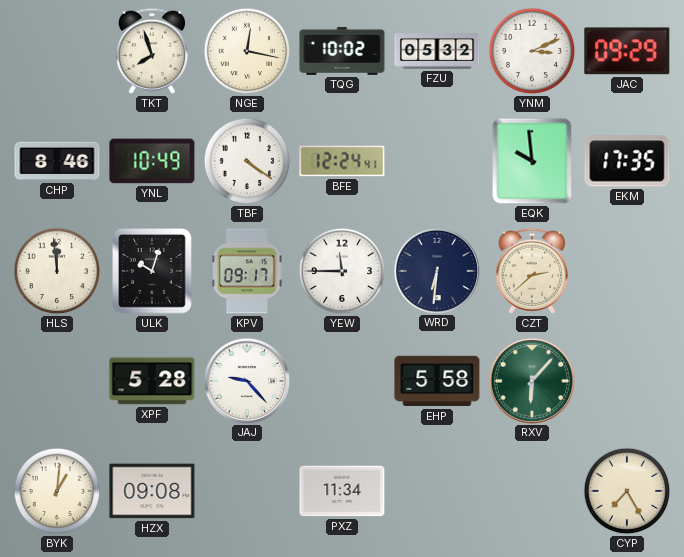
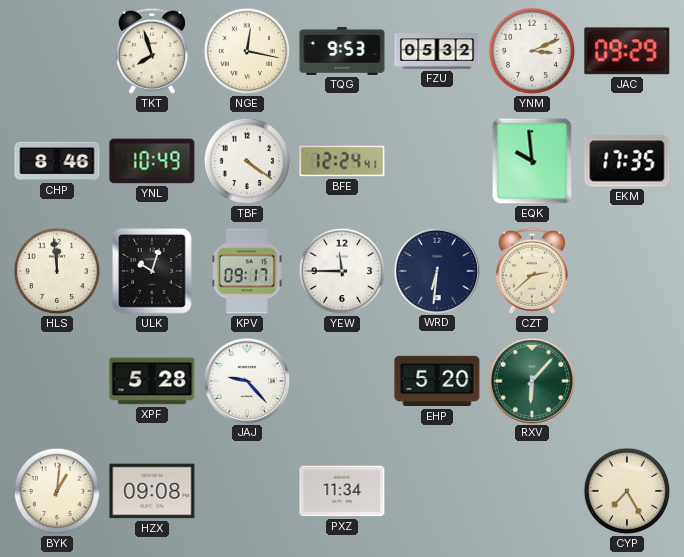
TQG: 10:02 -> 9:53 (342, 51)
EHP: 5:58 -> 5:20 (437, 381)
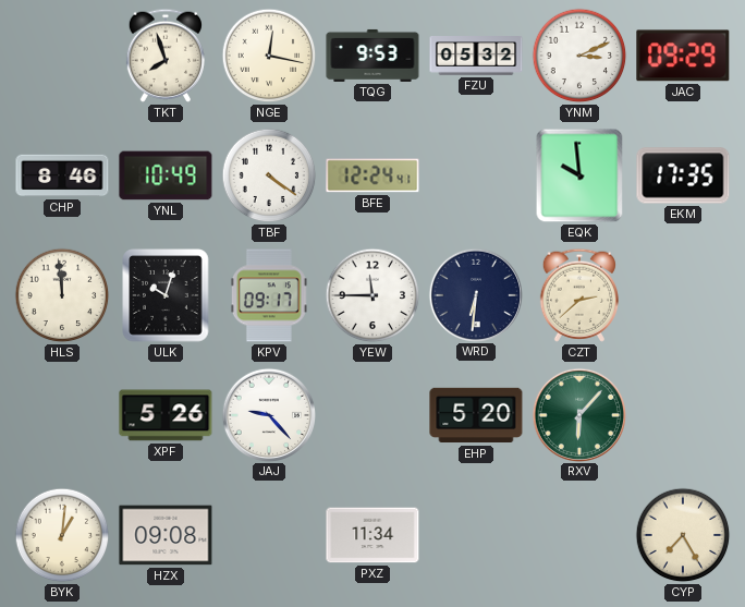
XPF: 5:28 -> 5:26 (166, 415)
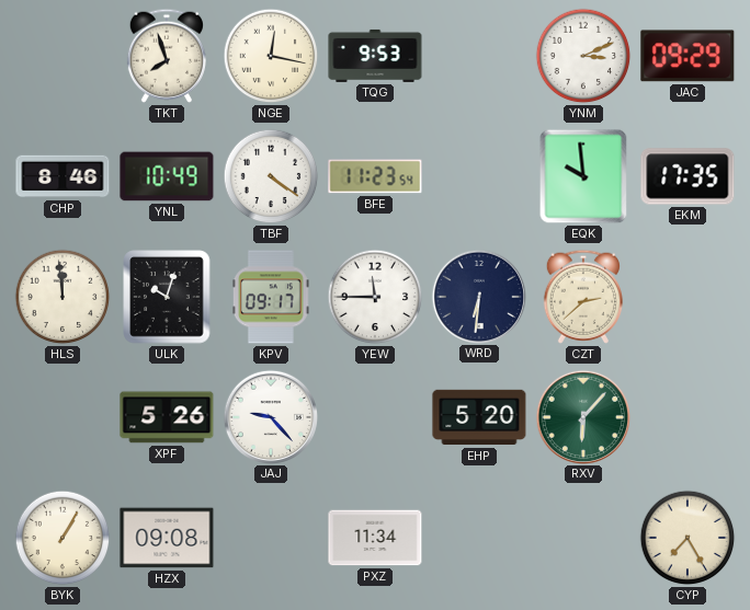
FZU: 05:32 -> none (476, 56)
BFE: 12:24 -> 11:23 (375, 176)
BYK: 1:01 -> 1:05 (63, 538)
